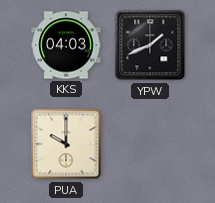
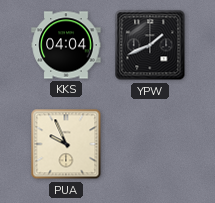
KKS: 04:03 -> 04:04 (66, 45)
PUA: 10:00 -> 9:56 (66, 144)
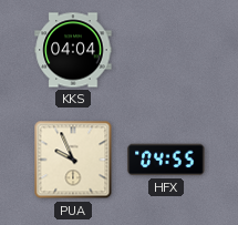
YPW: 1:41 -> none (150, 45)
HFX: none -> 04:55 (166, 160)
